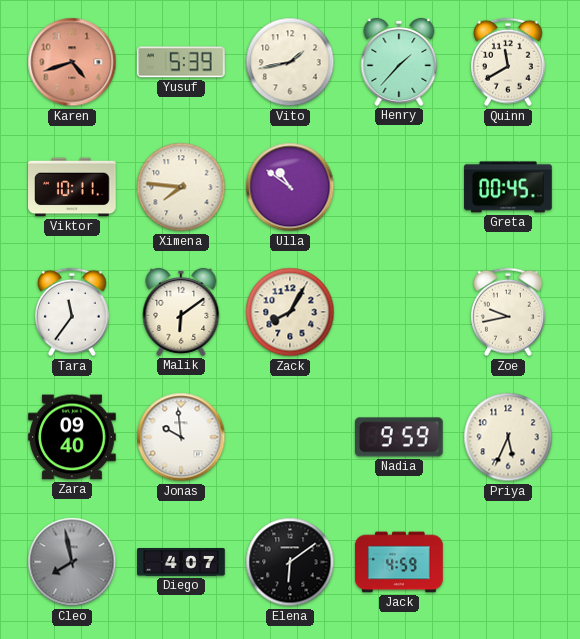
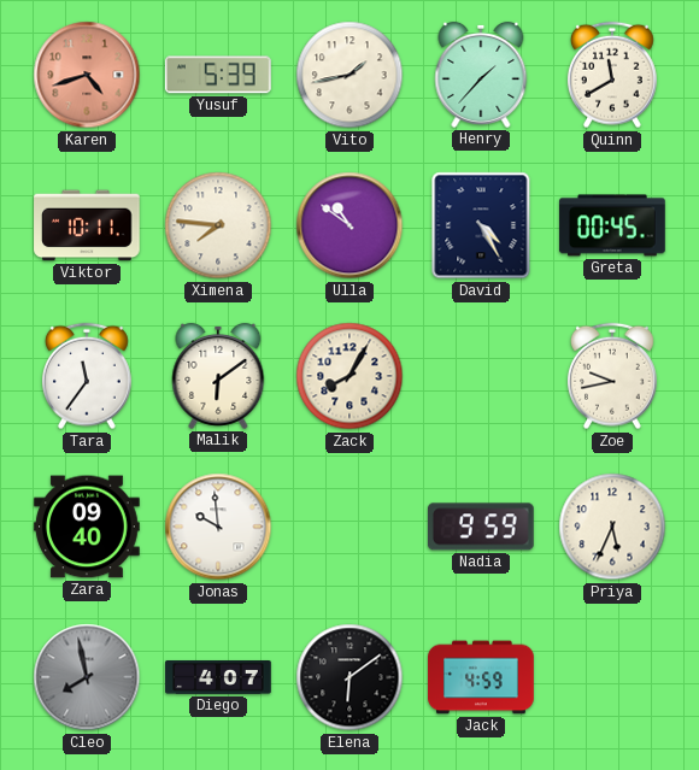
David: none -> 4:25 (481, 225)
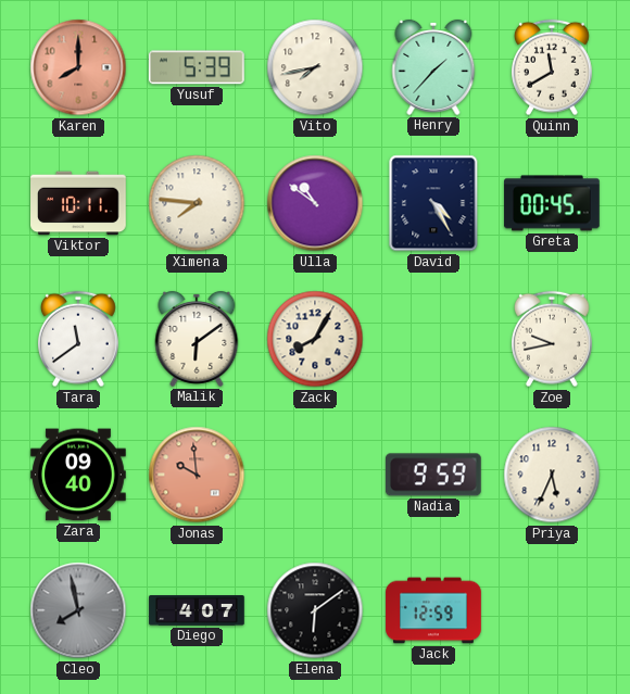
Karen: 4:42 -> 8:00 (78, 67)
Vito: 1:43 -> 7:43 (315, 67)
Tara: 11:36 -> 11:39 (78, 339)
Jonas dial: white -> salmon (197, 475)
Jack: 4:59 -> 12:59 (433, 610)
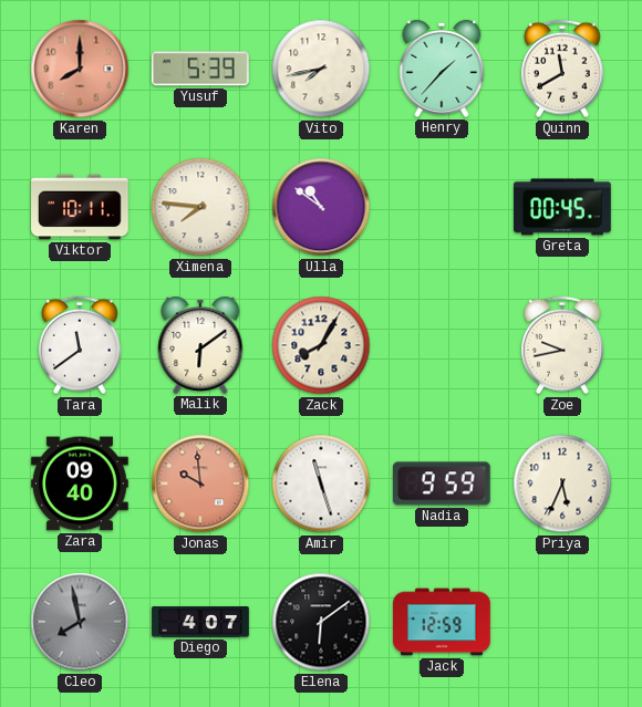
David: 4:25 -> none (433, 203)
Amir: none -> 11:27 (321, 484)
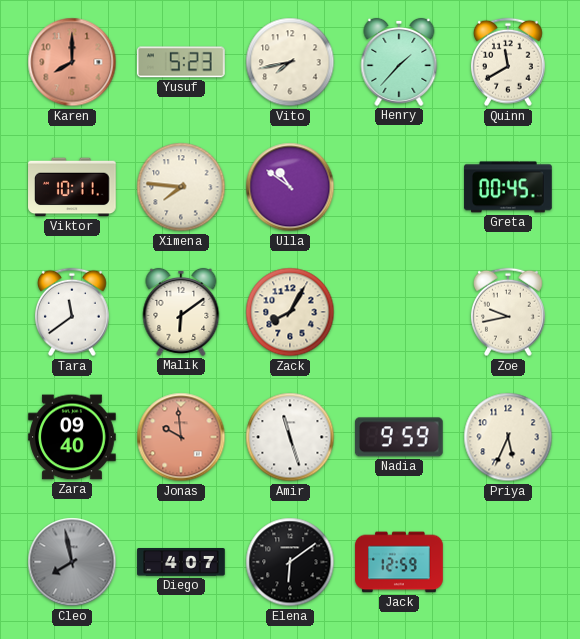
Yusuf: 5:39 -> 5:23 (181, 62)
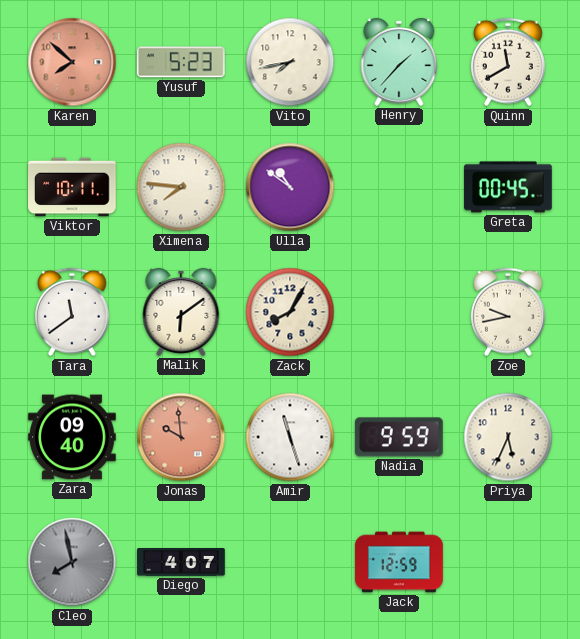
Karen: 8:00 -> 7:52 (72, 62)
Elena: 6:09 -> none (290, 562)
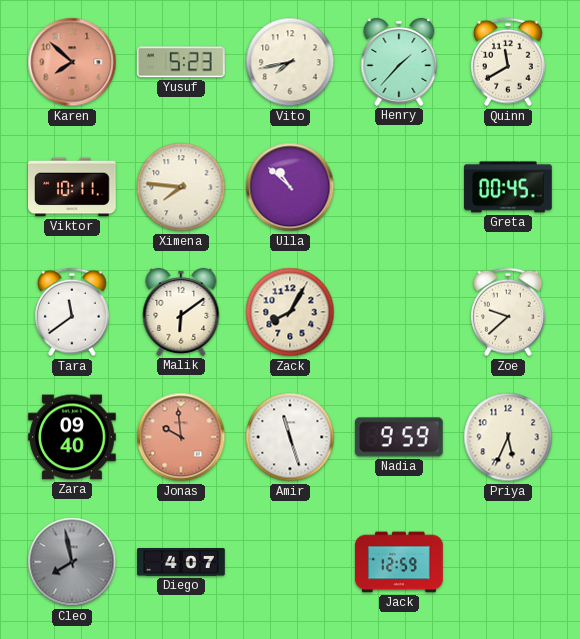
Ulla: 10:51 -> 10:52 (290, 187)
Zoe: 9:43 -> 9:38 (508, 312)
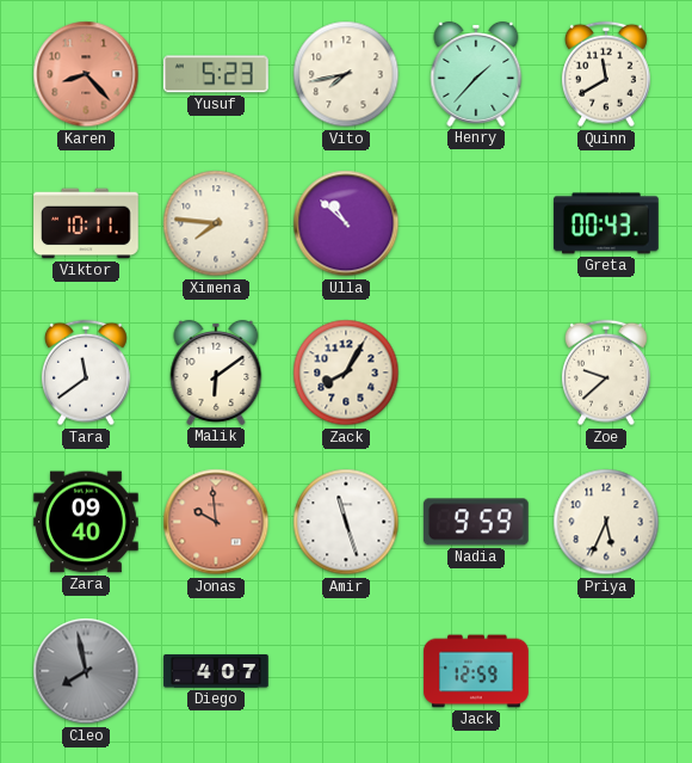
Karen: 7:52 -> 8:23 (86, 74)
Greta: 00:45 -> 00:43 (606, 223)
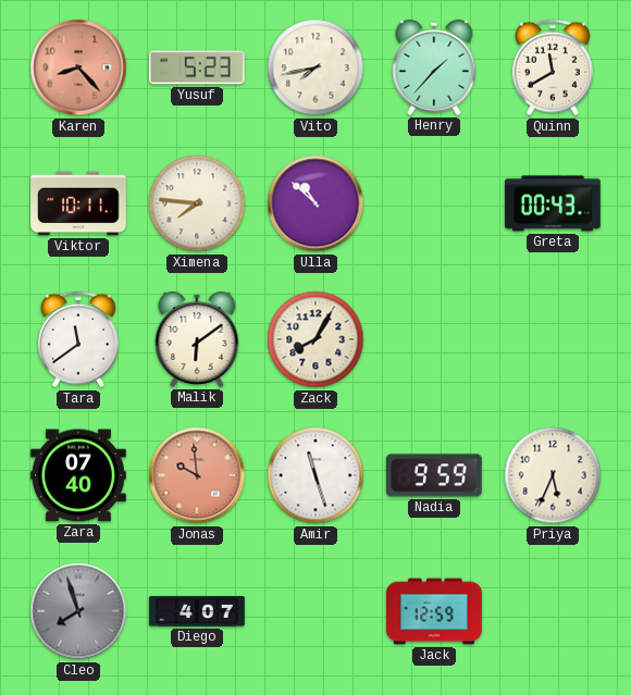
Zoe: 9:38 -> none (606, 373)
Zara: 09:40 -> 07:40 (78, 475)
Cleo: 7:58 -> 7:57 (78, 611)
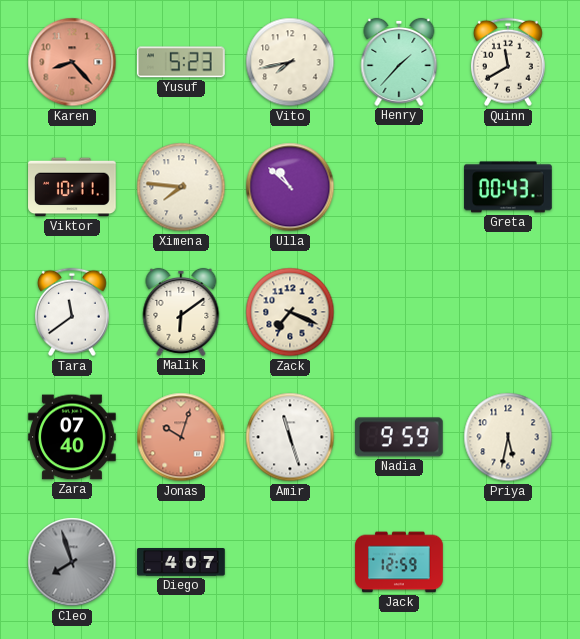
Zack: 8:05 -> 7:19 (290, 312)
Jonas: 9:59 -> 10:03 (181, 437)
Priya: 5:34 -> 5:32 (508, 437)
